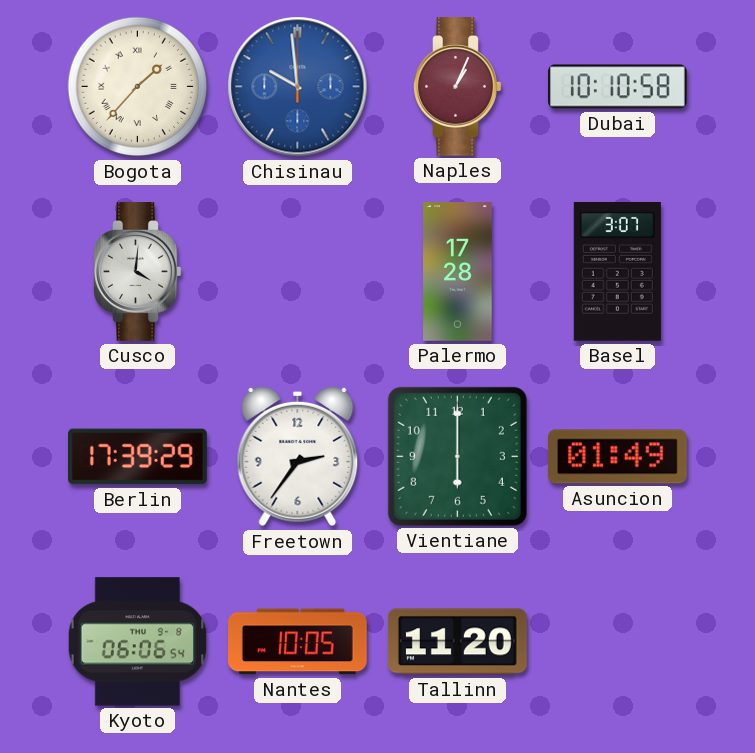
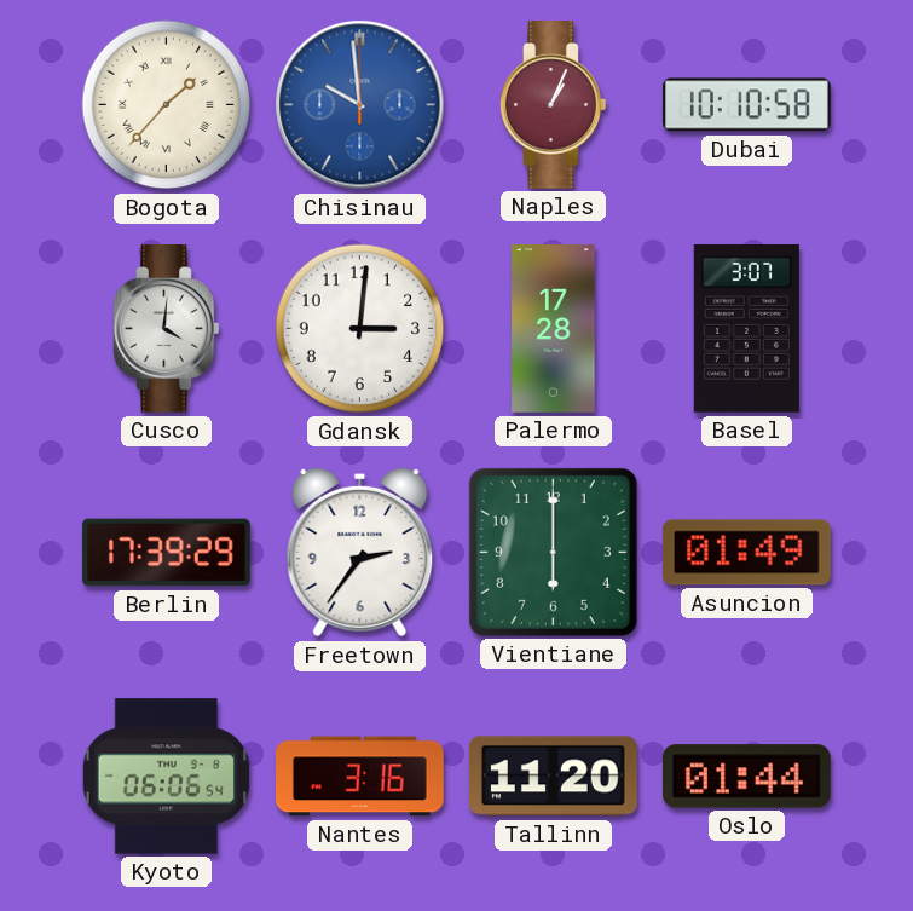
Gdansk: none -> 3:01 (360, 329)
Nantes: 10:05 -> 3:16 (360, 777)
Oslo: none -> 01:44 (747, 777)
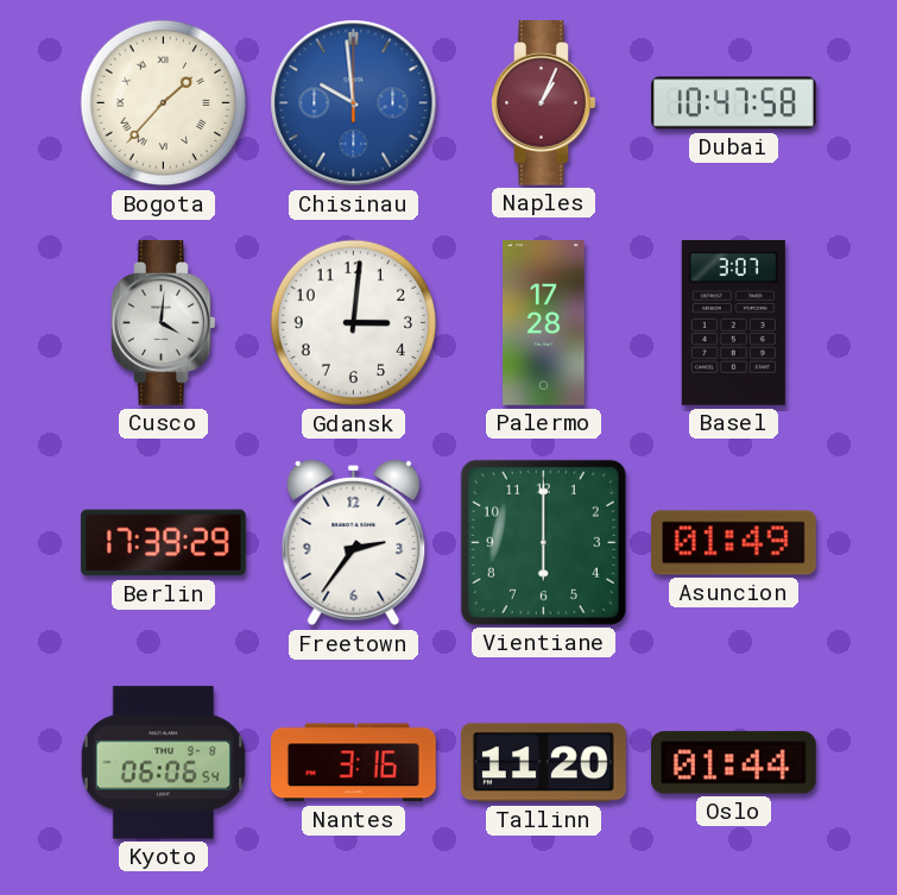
Dubai: 10:10 -> 10:47 (734, 103)
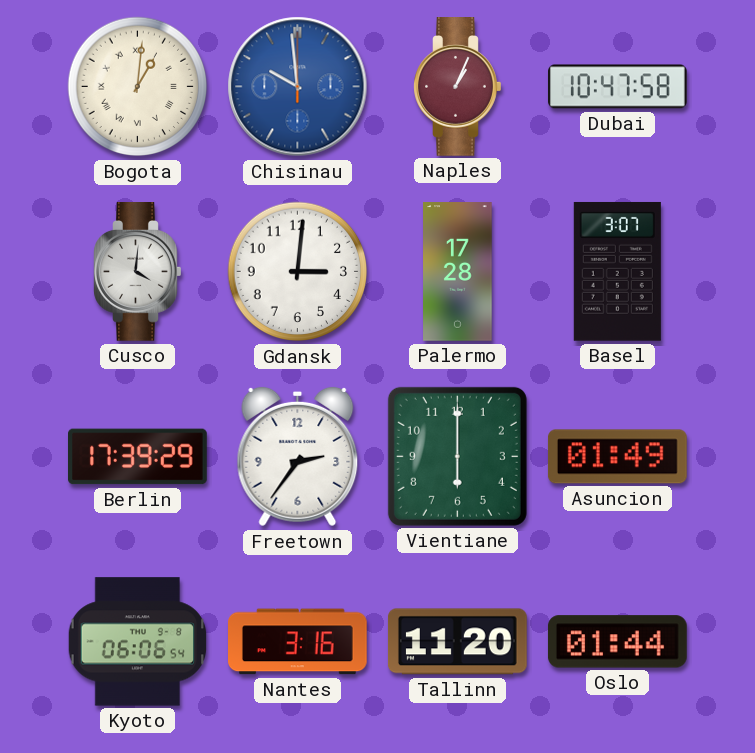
Bogota: 1:37 -> 1:01 (138, 87)
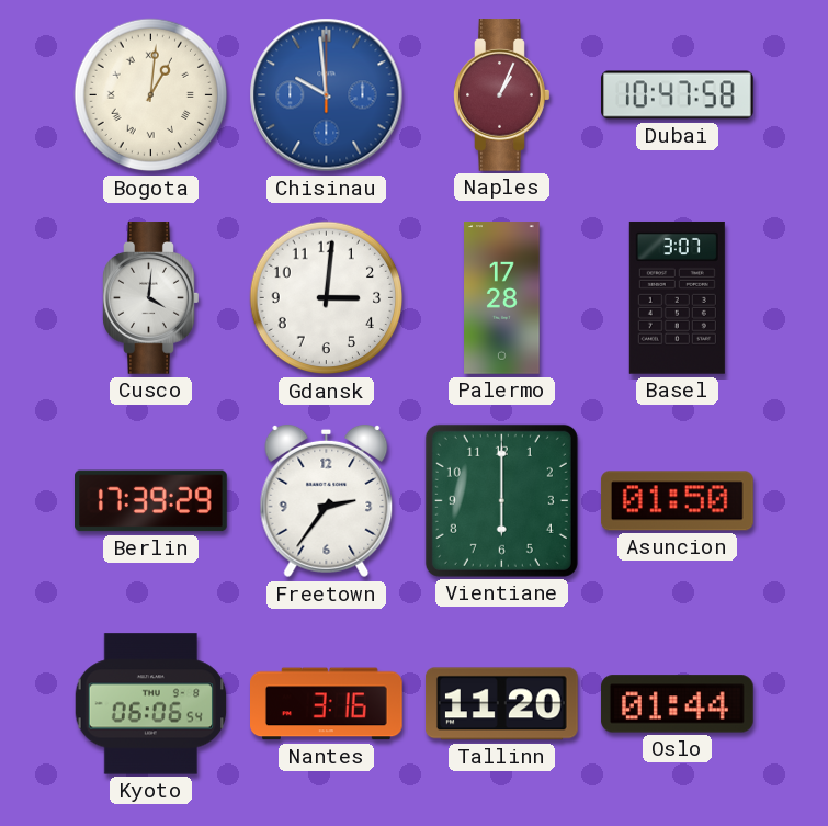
Asuncion: 01:49 -> 01:50 (677, 501)
